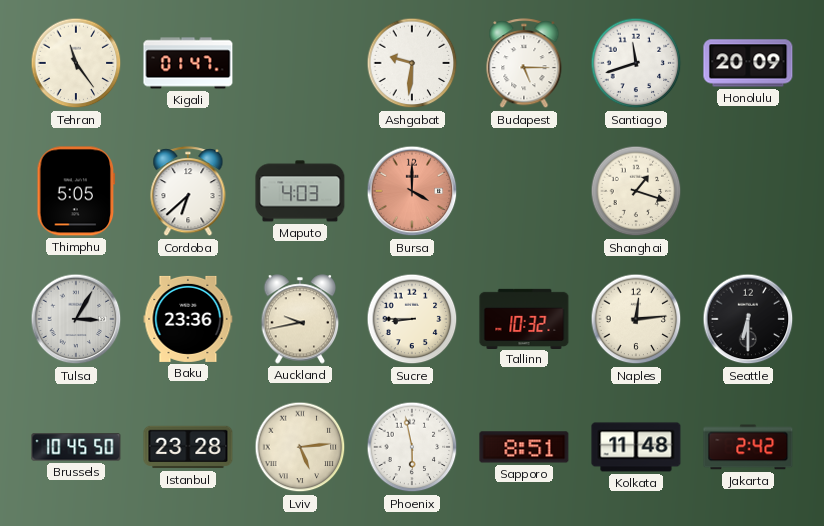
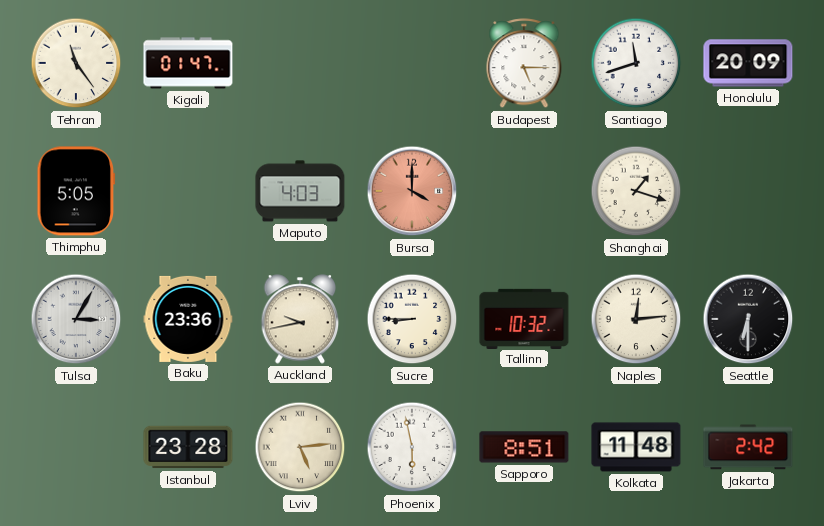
Ashgabat: 9:31 -> none (412, 63)
Cordoba: 6:38 -> none (188, 192)
Brussels: 10:45 -> none (76, 447)
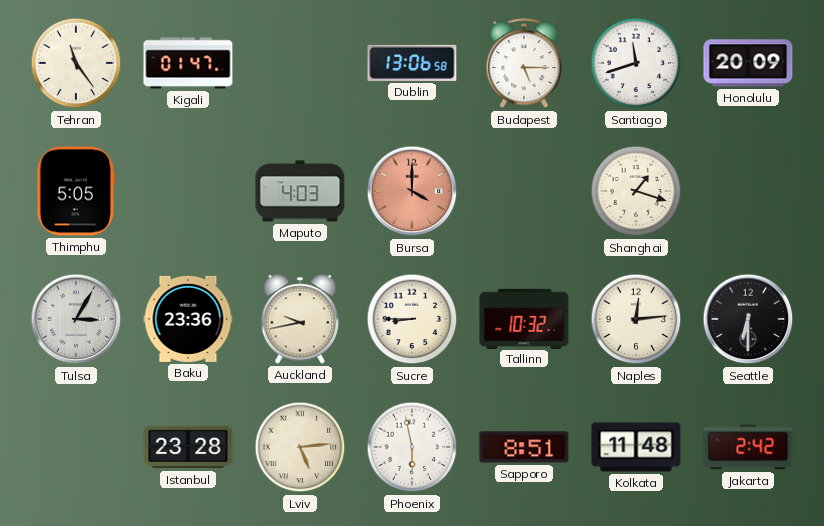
Dublin: none -> 13:06 (412, 63)
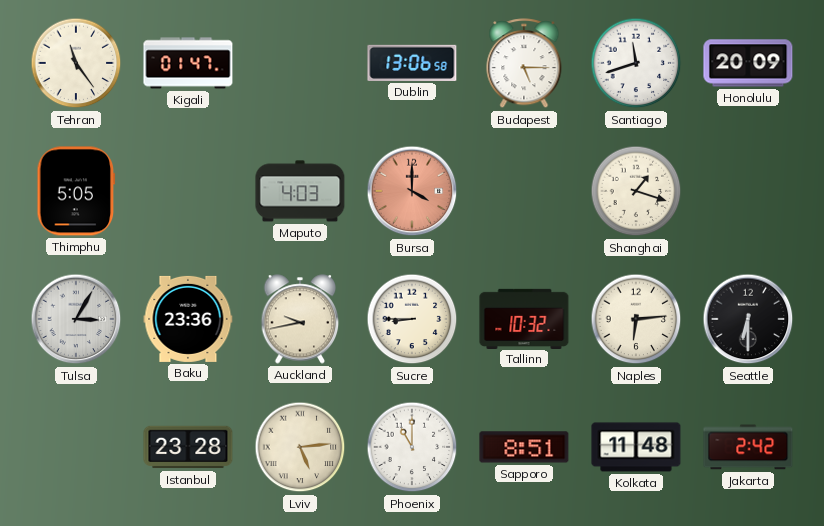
Naples: 12:14 -> 6:14 (636, 319)
Phoenix: 5:58 -> 11:00 (412, 447)
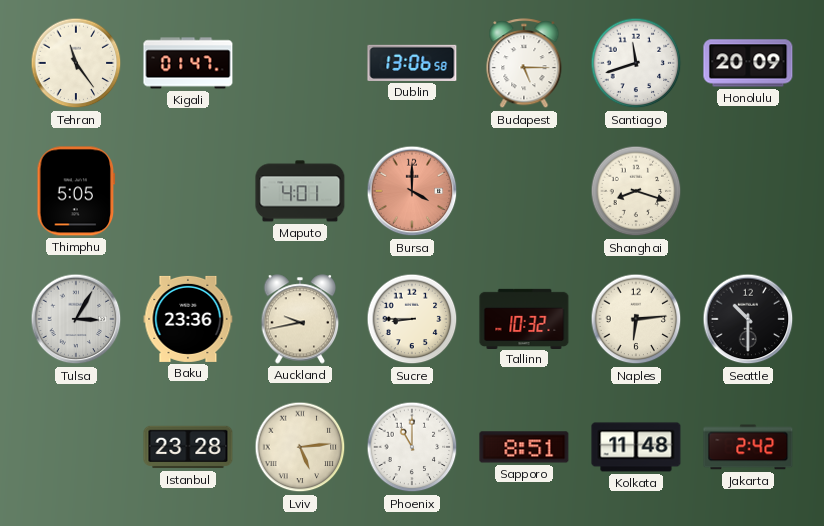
Maputo: 4:03 -> 4:01 (300, 191)
Shanghai: 1:18 -> 8:18 (636, 191)
Seattle: 6:30 -> 10:30 (748, 319)
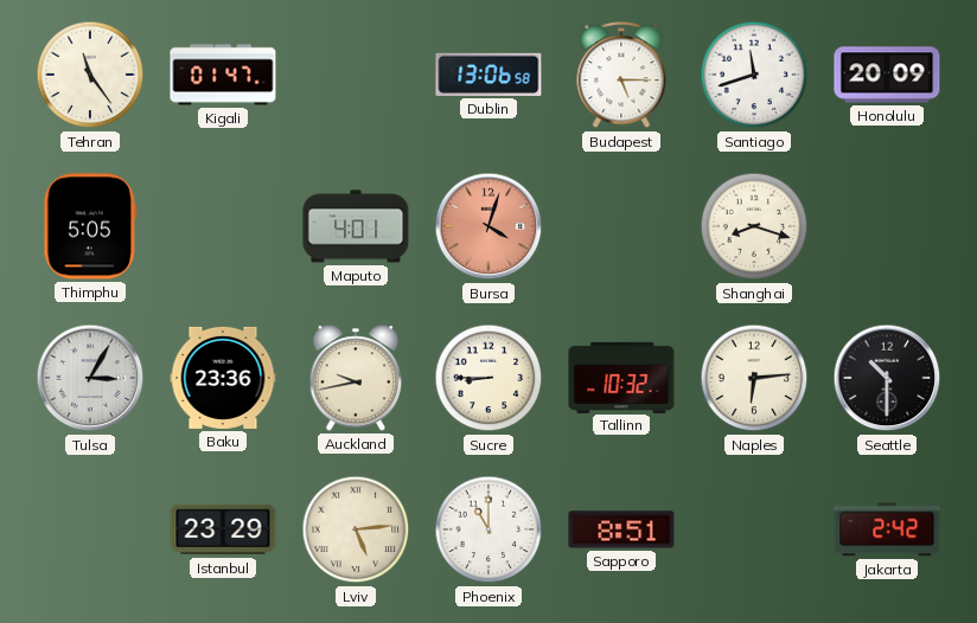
Bursa: 4:00 -> 4:03 (489, 226)
Istanbul: 23:28 -> 23:29 (223, 529)
Kolkata: 11:48 -> none (636, 447)
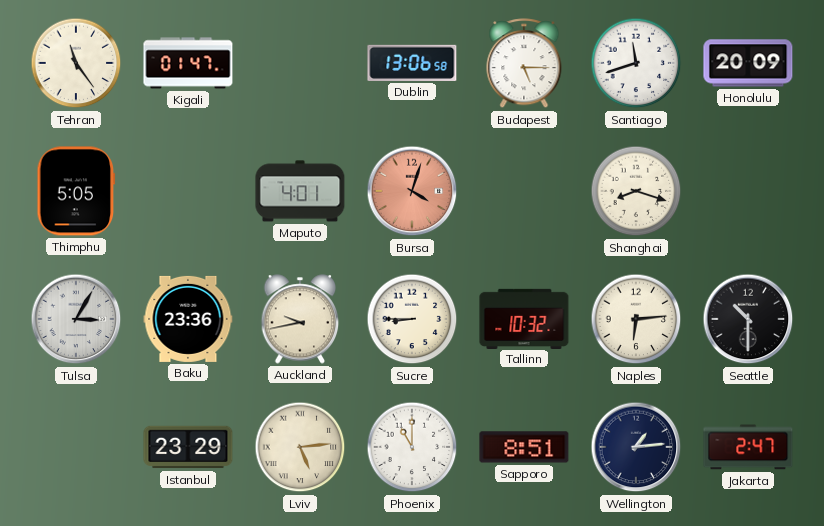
Wellington: none -> 1:14 (636, 447)
Jakarta: 2:42 -> 2:47 (748, 447)
